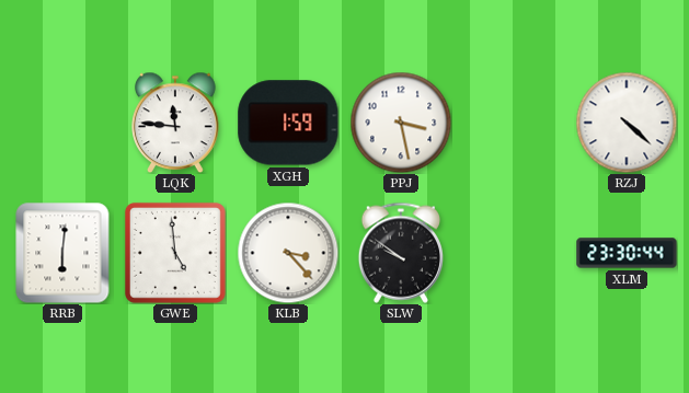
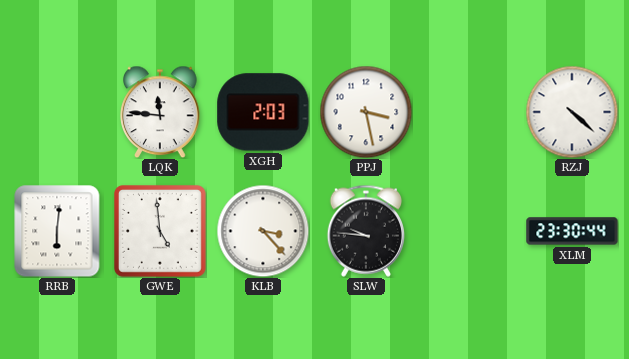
XGH: 1:59 -> 2:03 (263, 112)
SLW: 9:51 -> 9:46 (365, 231)
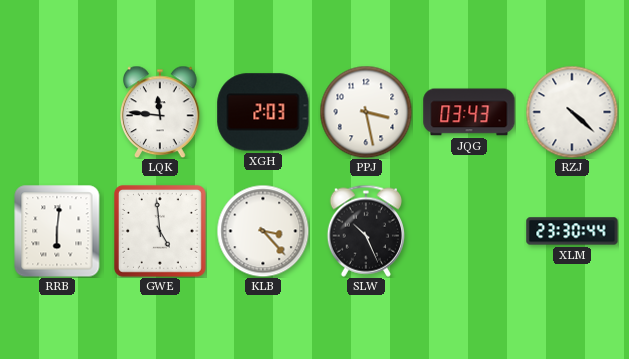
JQG: none -> 03:43 (469, 112)
SLW: 9:46 -> 10:26 (365, 231)
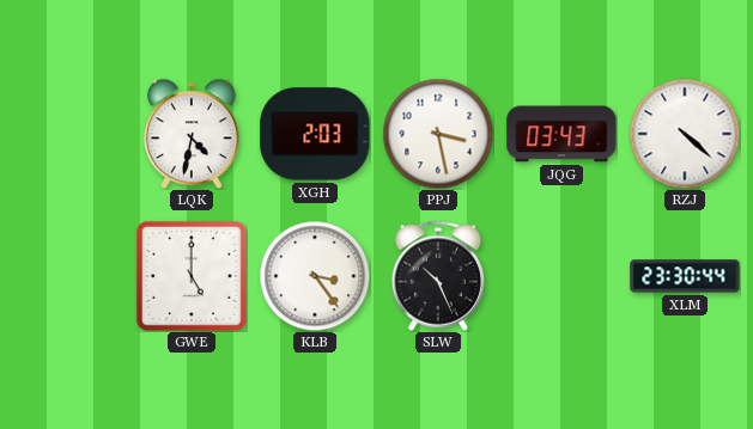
LQK: 11:46 -> 4:32 (192, 134)
RRB: 6:01 -> none (57, 231)
GWE: 4:59 -> 5:00 (192, 276)
KLB: 3:23 -> 3:24 (315, 276)
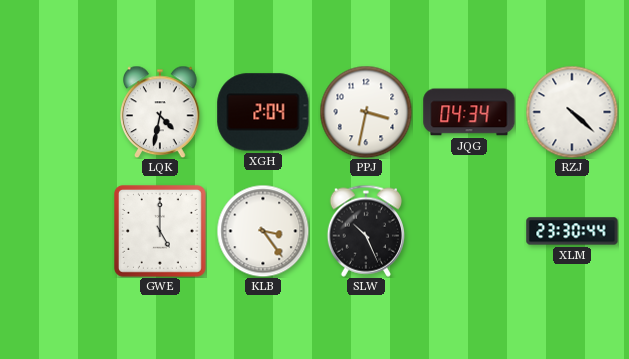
XGH: 2:03 -> 2:04 (263, 112)
PPJ: 3:28 -> 3:32 (366, 112)
JQG: 03:43 -> 04:34 (469, 112)
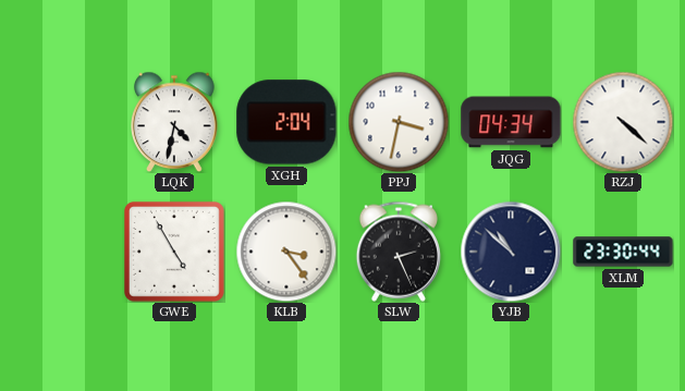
GWE: 5:00 -> 4:55 (174, 252)
SLW: 10:26 -> 2:26 (397, 252)
YJB: none -> 10:52 (511, 252)
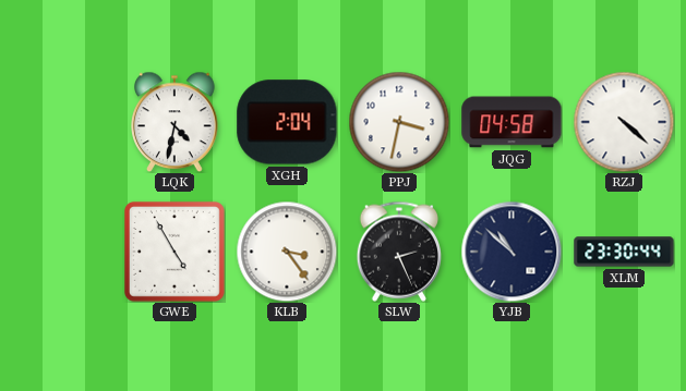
JQG: 04:34 -> 04:58 (512, 122)
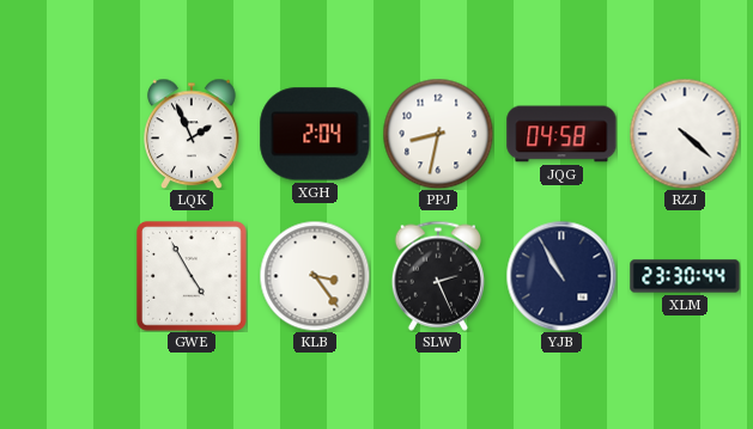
LQK: 4:32 -> 1:56 (192, 134)
PPJ: 3:32 -> 8:32 (438, 134)
YJB: 10:52 -> 10:55 (561, 276)
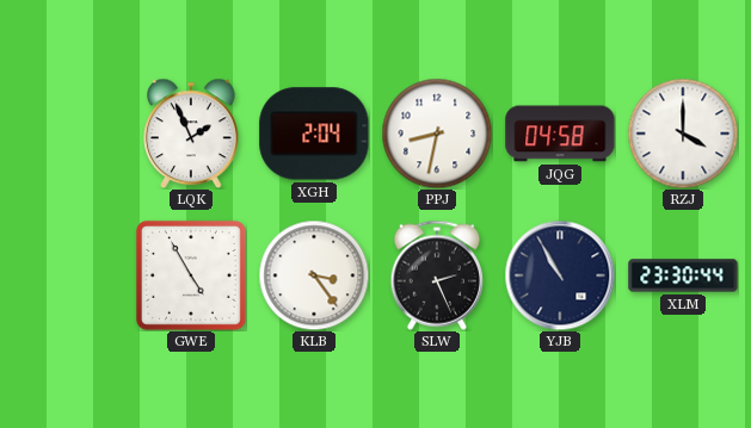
RZJ: 4:22 -> 4:00 (683, 134)
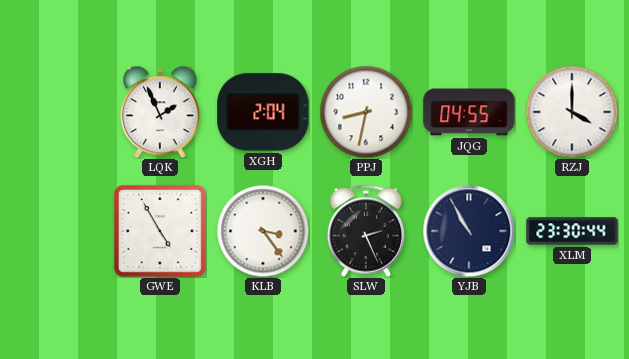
JQG: 04:58 -> 04:55 (469, 112)
